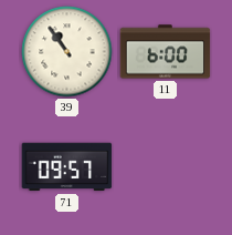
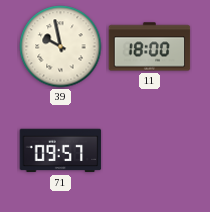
39: 10:54 -> 9:58 (61, 47)
11: 6:00 -> 18:00 (150, 47)
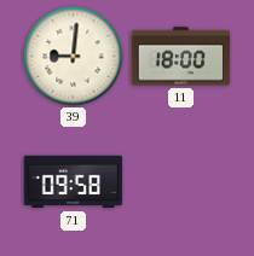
39: 9:58 -> 9:01 (74, 57)
71: 09:57 -> 09:58 (74, 182)
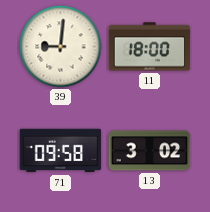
13: none -> 3:02 (150, 151)
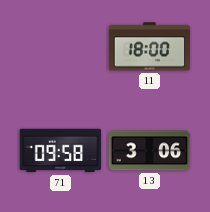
39: 9:01 -> none (61, 47)
13: 3:02 -> 3:06 (150, 151)
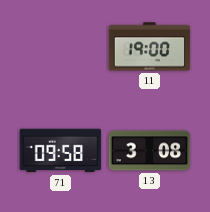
11: 18:00 -> 19:00 (150, 47)
13: 3:06 -> 3:08 (150, 151)
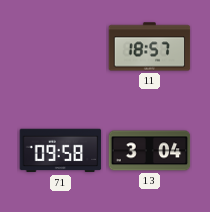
11: 19:00 -> 18:57 (150, 47)
13: 3:08 -> 3:04 (150, 151)
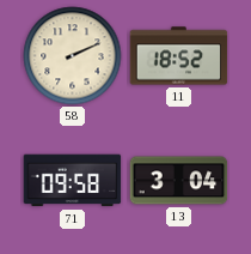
58: none -> 2:11 (73, 56)
11: 18:57 -> 18:52 (179, 56)
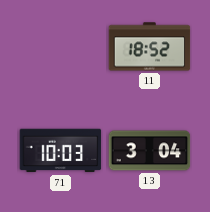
58: 2:11 -> none (73, 56)
71: 09:58 -> 10:03 (61, 151)
